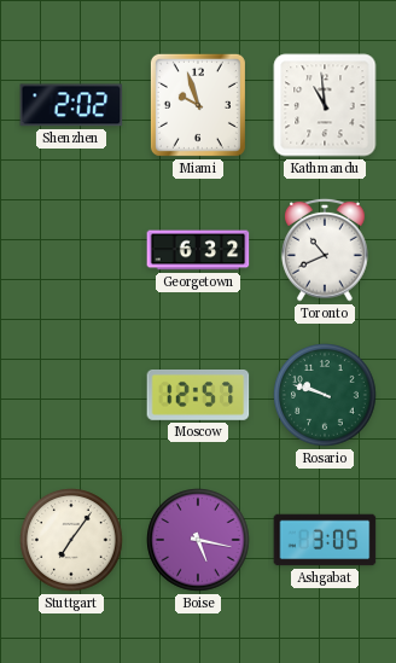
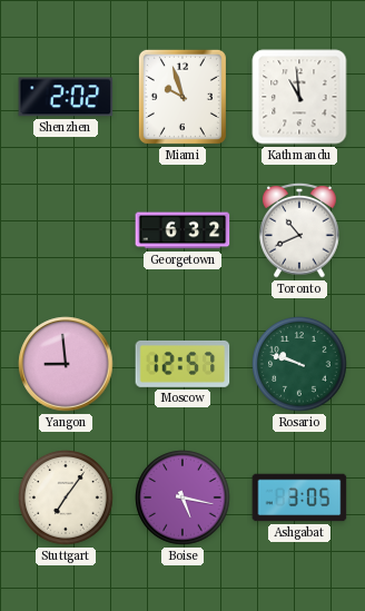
Yangon: none -> 8:59 (66, 364)
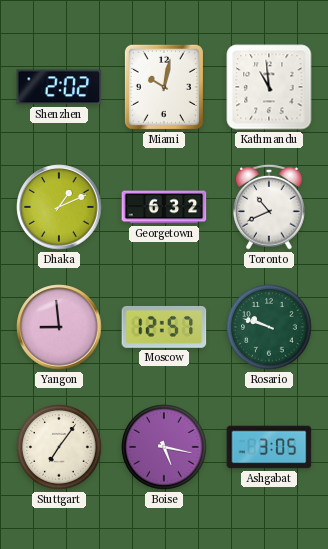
Miami: 9:57 -> 10:02 (164, 87)
Dhaka: none -> 1:11 (59, 207)
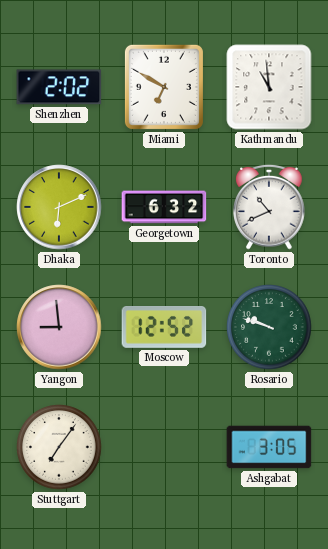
Miami: 10:02 -> 6:50 (164, 87)
Dhaka: 1:11 -> 6:11 (59, 207)
Moscow: 12:57 -> 12:52 (164, 328)
Boise: 5:17 -> none (164, 447)
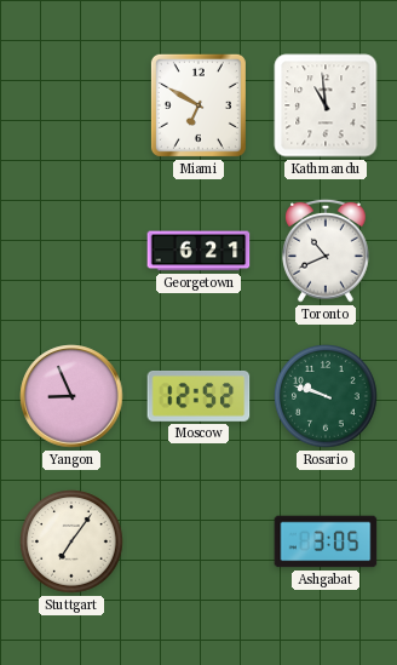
Shenzhen: 2:02 -> none (59, 87)
Dhaka: 6:11 -> none (59, 207)
Georgetown: 6:32 -> 6:21 (198, 251)
Yangon: 8:59 -> 8:56 (71, 396)
